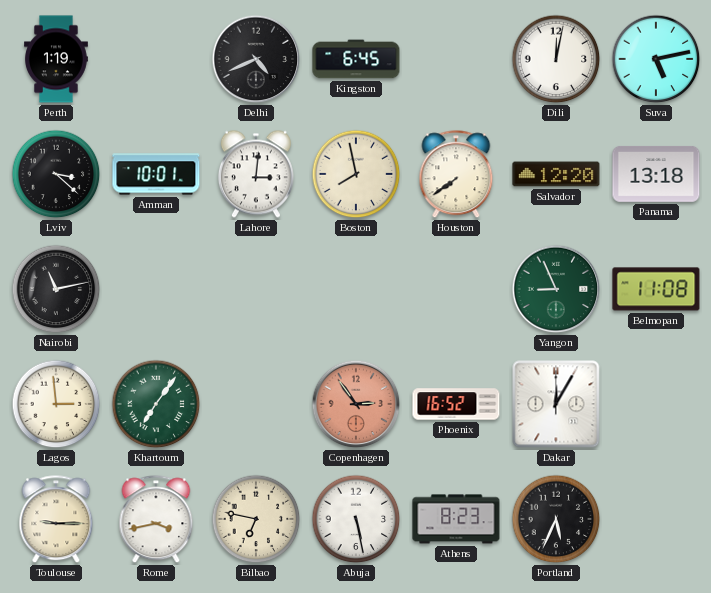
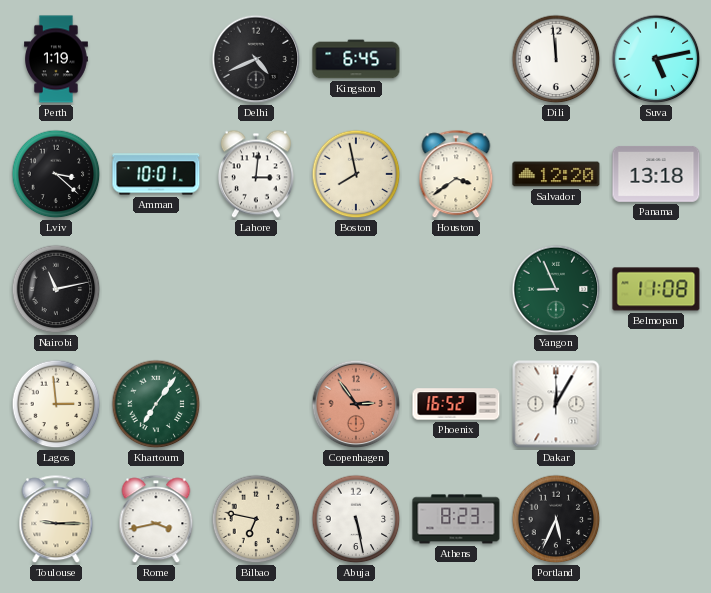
Dili: 12:02 -> 11:59 (556, 59)
Houston: 7:39 -> 3:39 (456, 175)
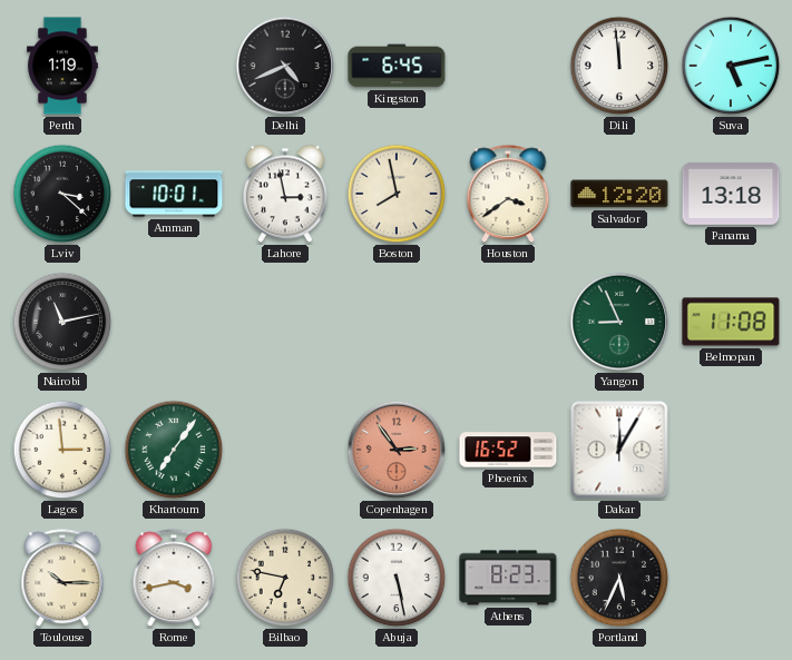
Lahore: 3:01 -> 2:58 (285, 194)
Toulouse: 9:15 -> 10:15 (62, 579)
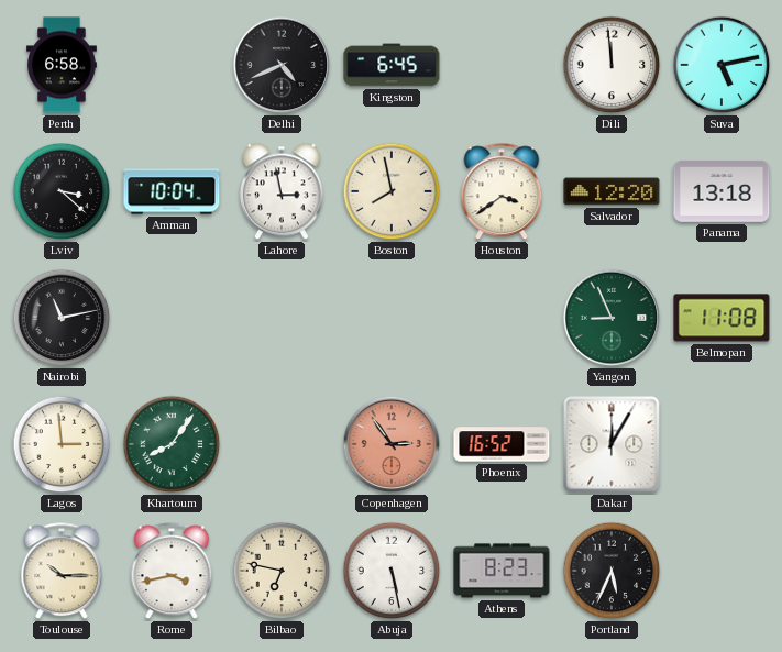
Perth: 1:19 -> 6:58 (63, 65)
Amman: 10:01 -> 10:04 (172, 191)
Khartoum: 7:06 -> 8:06 (172, 444)
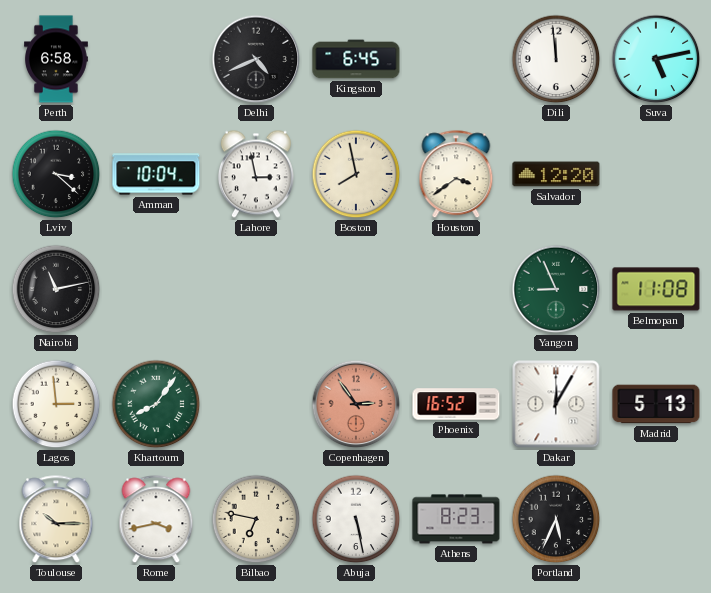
Panama: 13:18 -> none (722, 191)
Madrid: none -> 5:13 (656, 404)
